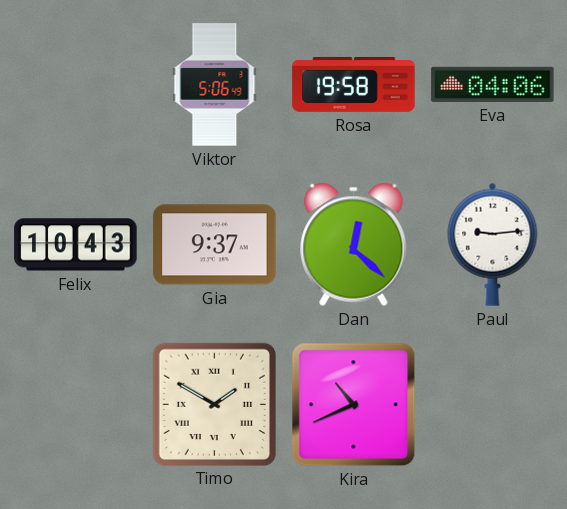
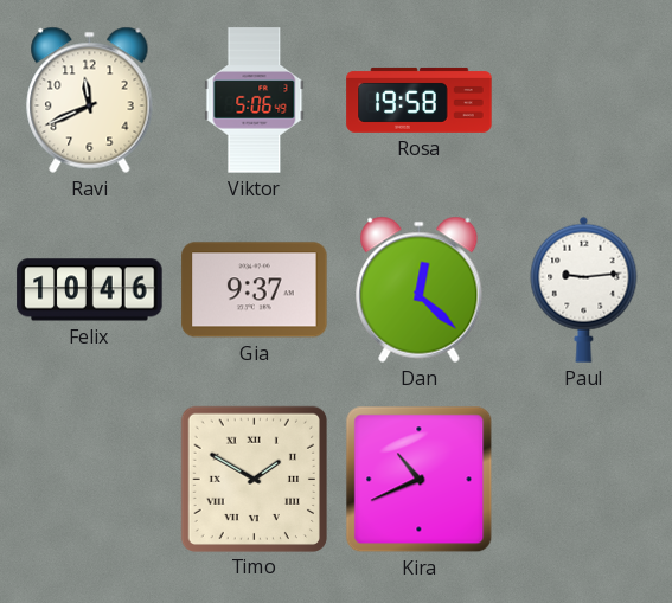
Ravi: none -> 11:41 (90, 100)
Eva: 04:06 -> none (493, 84)
Felix: 10:43 -> 10:46 (90, 290)
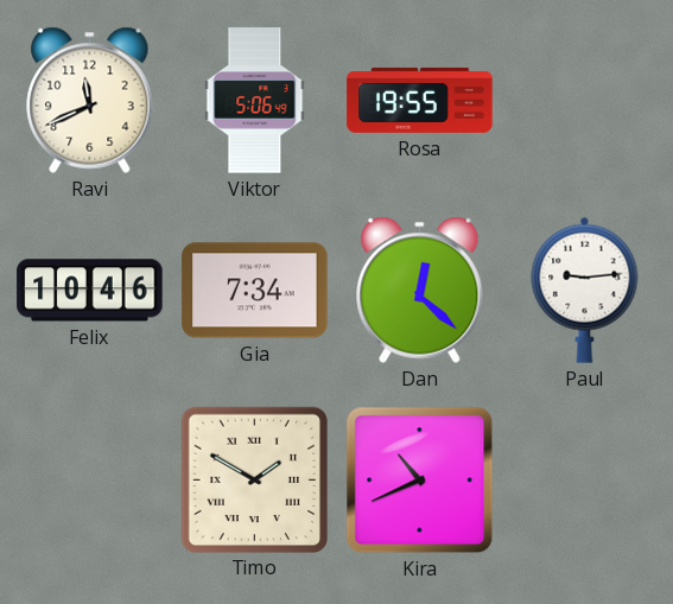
Rosa: 19:58 -> 19:55 (420, 100)
Gia: 9:37 -> 7:34 (255, 291)
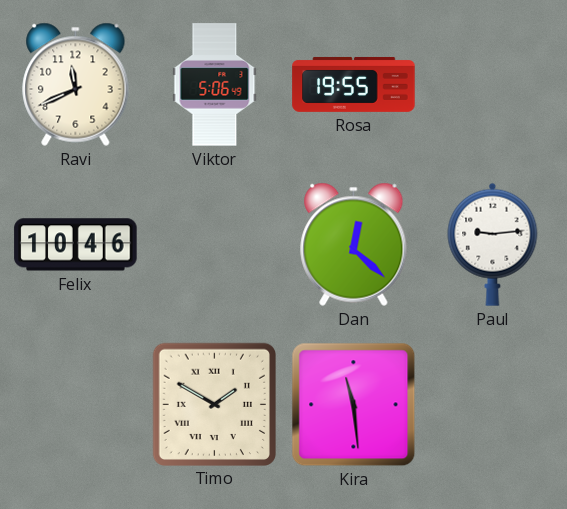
Gia: 7:34 -> none (255, 291)
Kira: 10:41 -> 11:29 (354, 405)
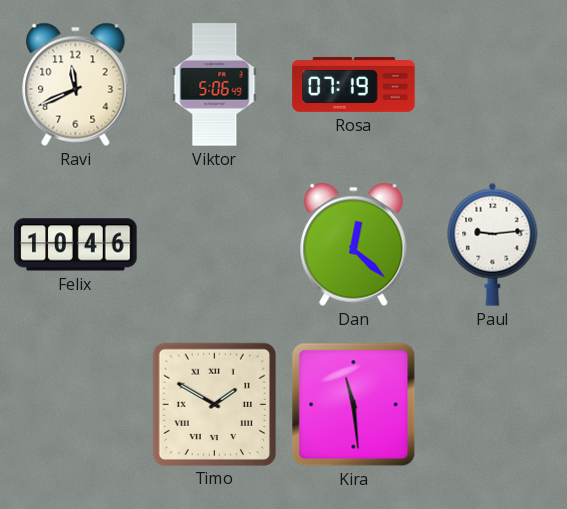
Rosa: 19:55 -> 07:19 (354, 84)
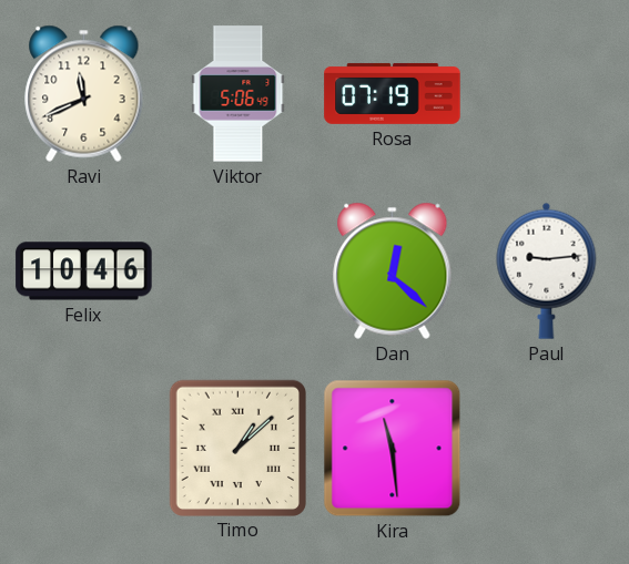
Timo: 1:50 -> 1:08 (237, 448)
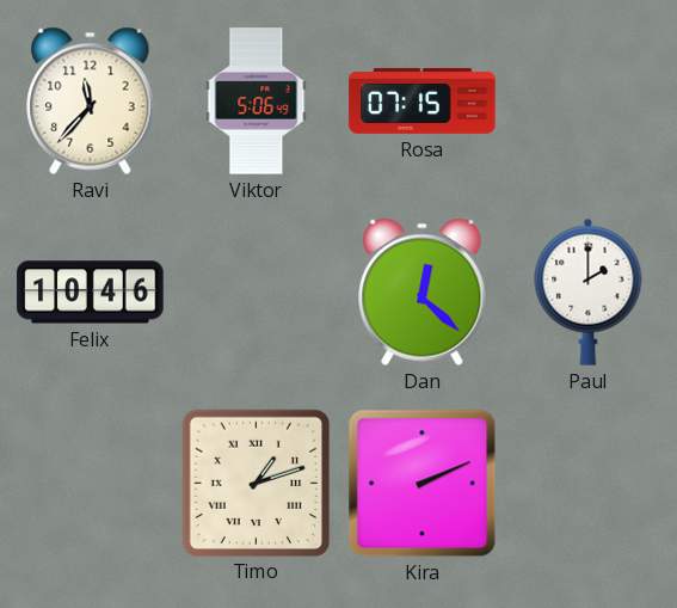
Ravi: 11:41 -> 11:37 (91, 100)
Rosa: 07:19 -> 07:15 (423, 100)
Paul: 9:14 -> 2:00 (589, 291)
Timo: 1:08 -> 1:12 (256, 483)
Kira: 11:29 -> 2:11 (423, 484)
